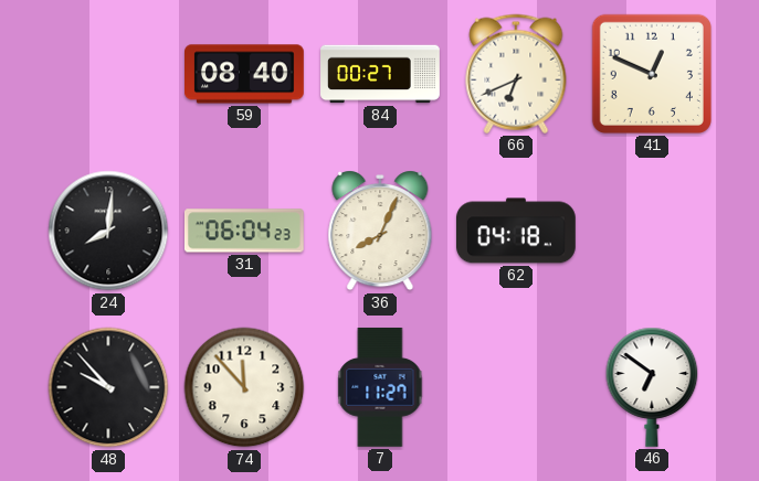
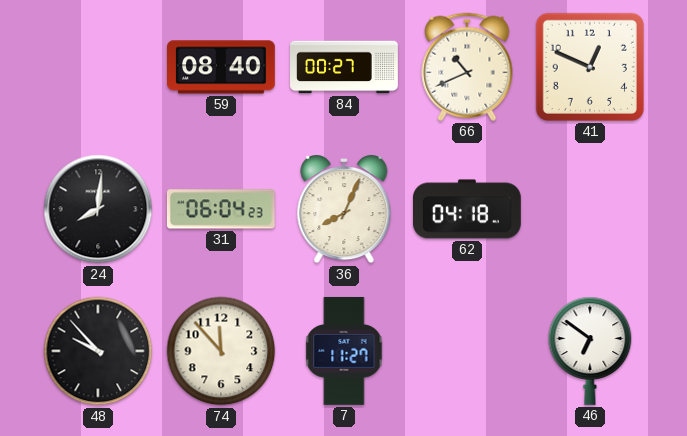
66: 6:41 -> 10:41 (467, 67)
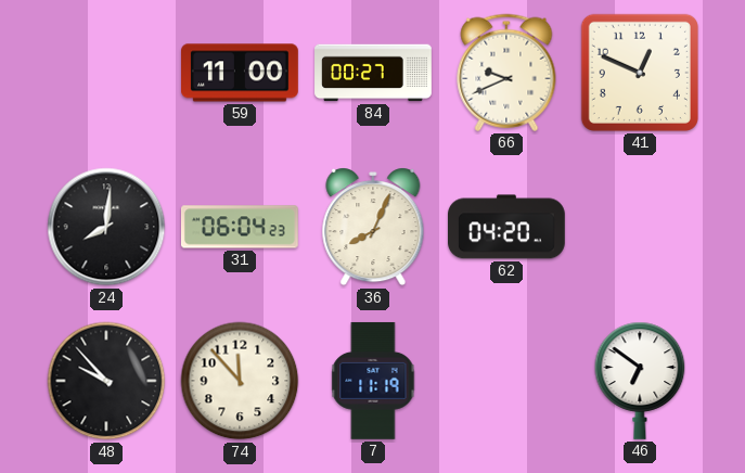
59: 08:40 -> 11:00 (241, 73)
66: 10:41 -> 9:41 (506, 73)
62: 04:18 -> 04:20 (508, 227)
7: 11:27 -> 11:19 (373, 381)
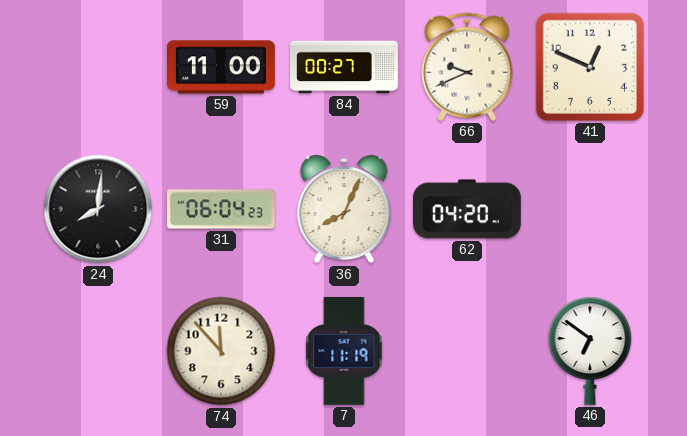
48: 9:53 -> none (106, 381)
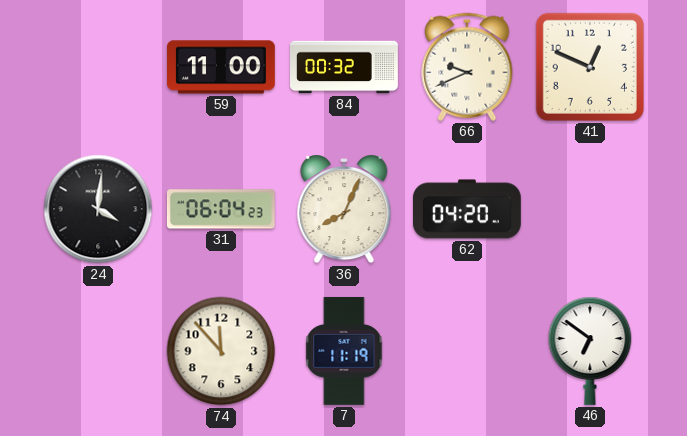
84: 00:27 -> 00:32 (344, 67)
24: 8:01 -> 4:01 (98, 209)
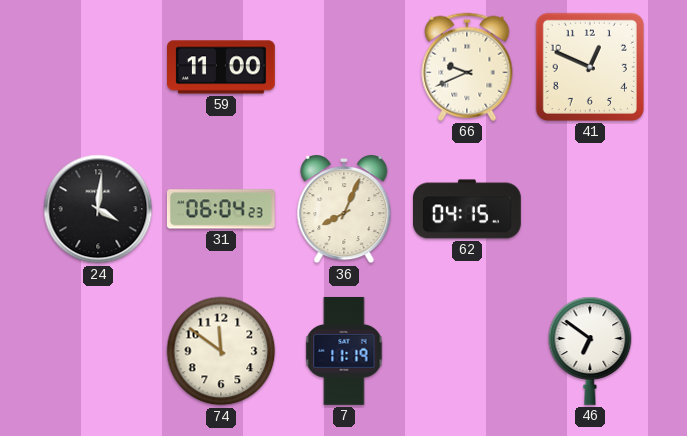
84: 00:32 -> none (344, 67)
62: 04:20 -> 04:15 (468, 209)
74: 11:53 -> 11:51 (221, 351)
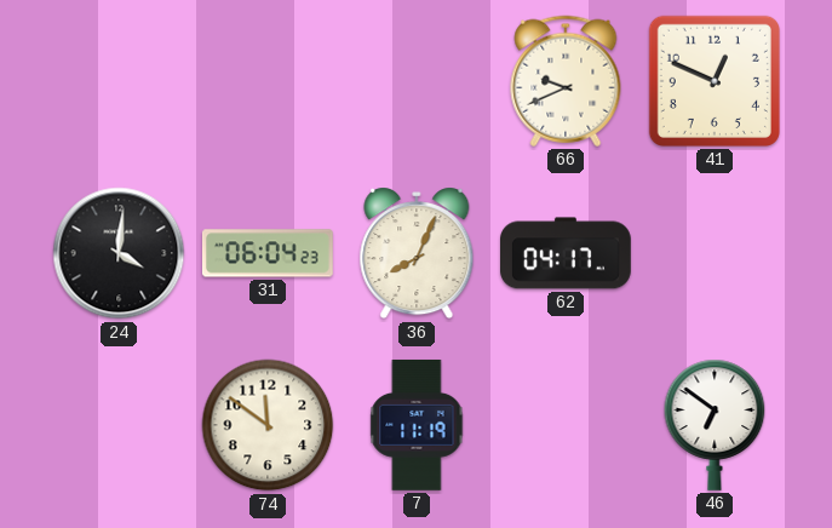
59: 11:00 -> none (222, 67)
62: 04:15 -> 04:17 (567, 253)
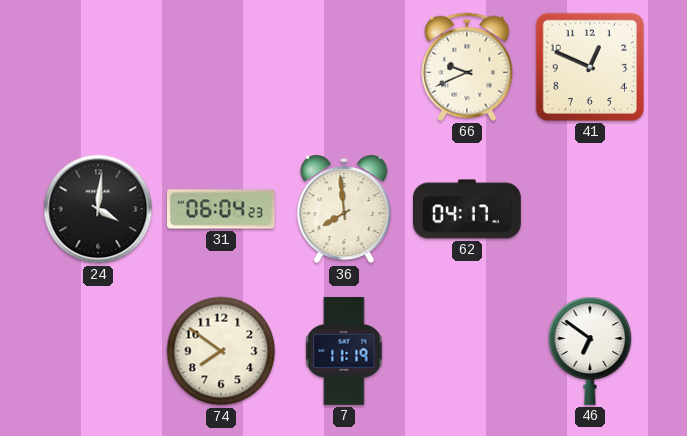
36: 8:04 -> 7:59 (344, 209)
74: 11:51 -> 7:51 (221, 351)
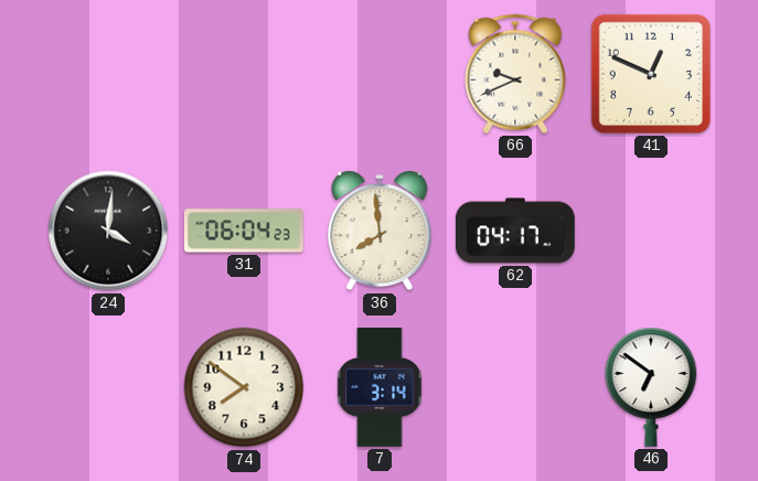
7: 11:19 -> 3:14 (380, 387)
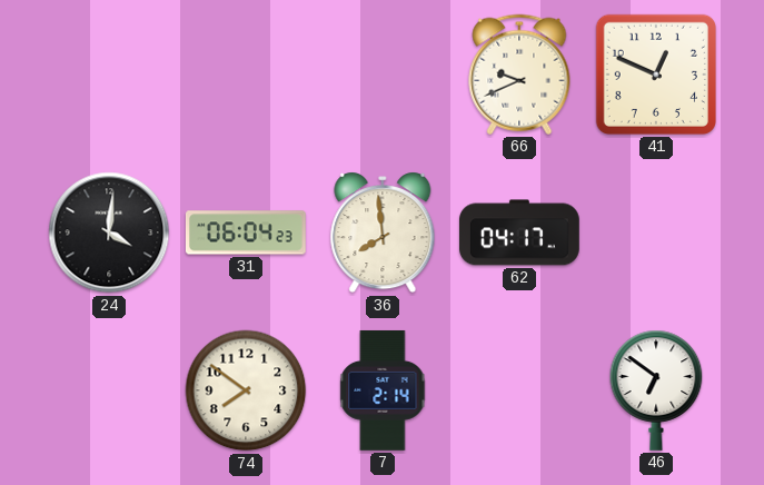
7: 3:14 -> 2:14 (383, 390)
